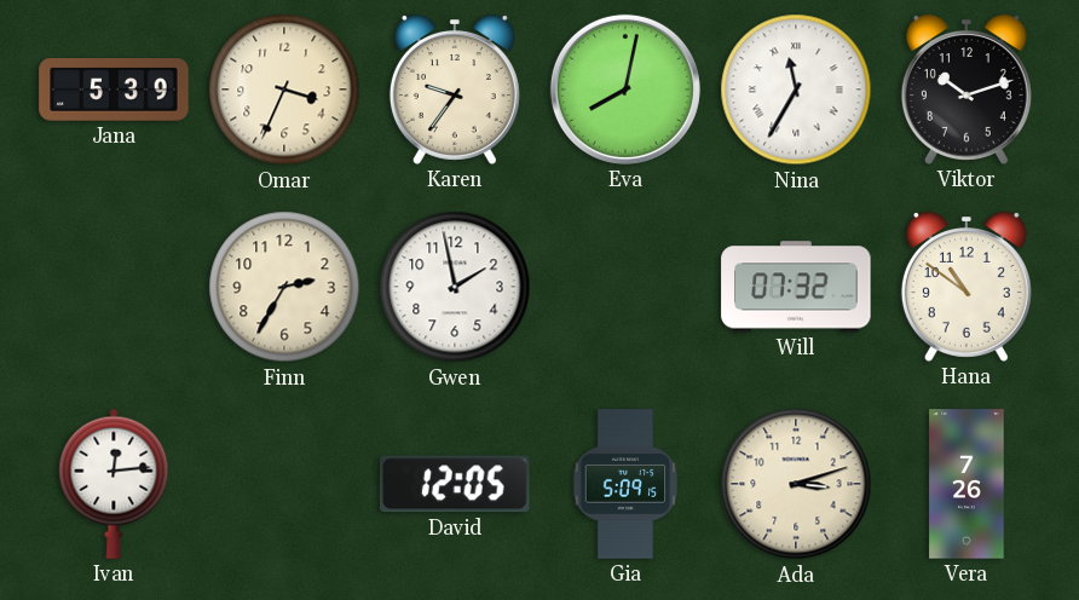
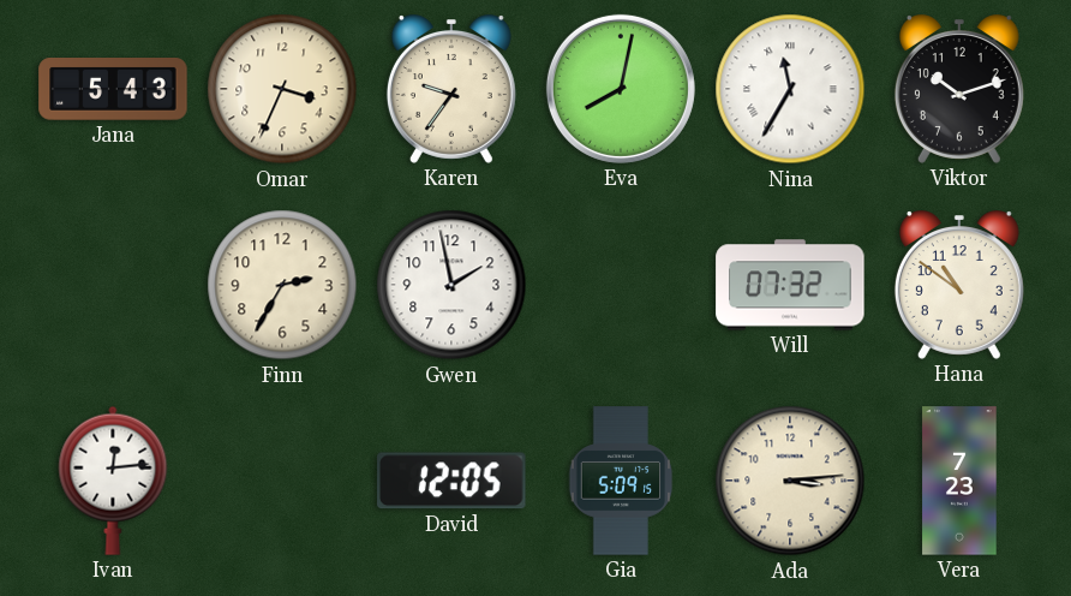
Jana: 5:39 -> 5:43 (113, 89)
Ada: 3:12 -> 3:14 (790, 481)
Vera: 7:26 -> 7:23 (959, 481)
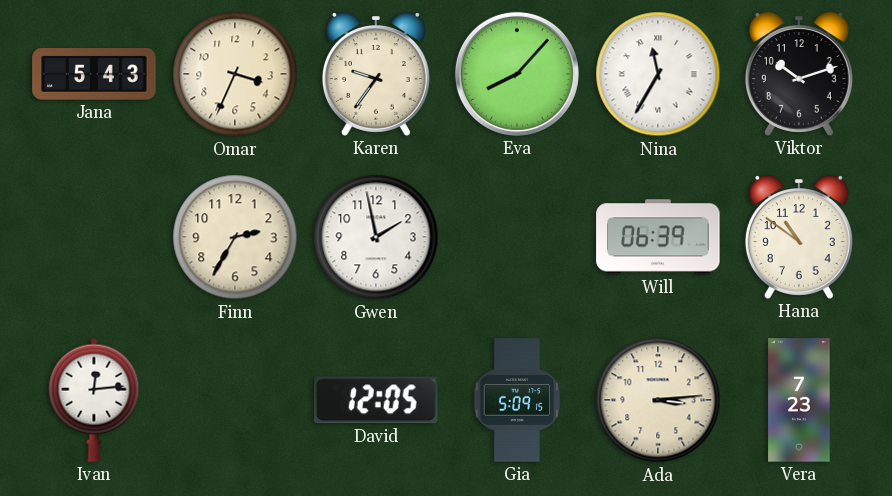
Eva: 8:02 -> 8:07 (517, 74)
Will: 07:32 -> 06:39 (658, 237)
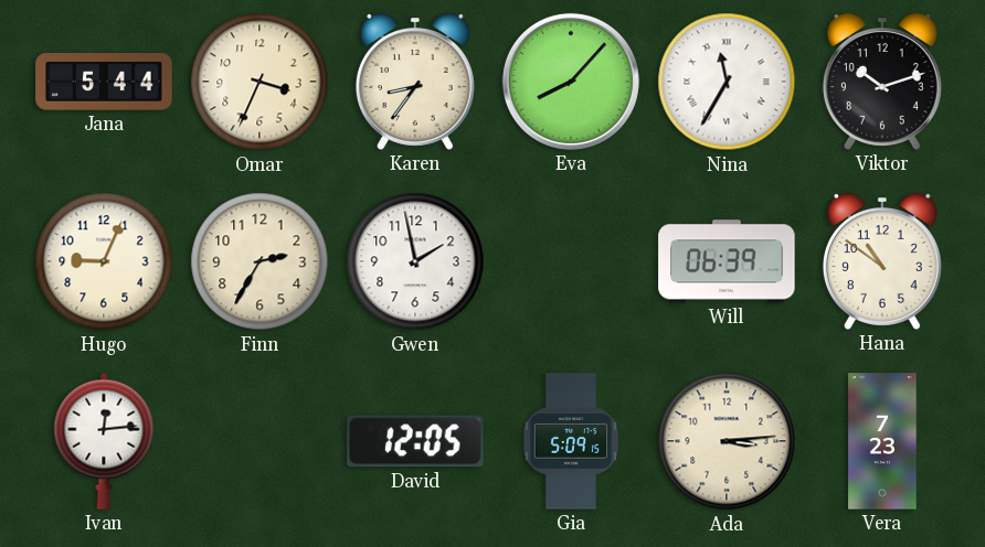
Jana: 5:43 -> 5:44 (104, 82)
Karen: 9:36 -> 8:36 (415, 82)
Hugo: none -> 9:04 (104, 261)
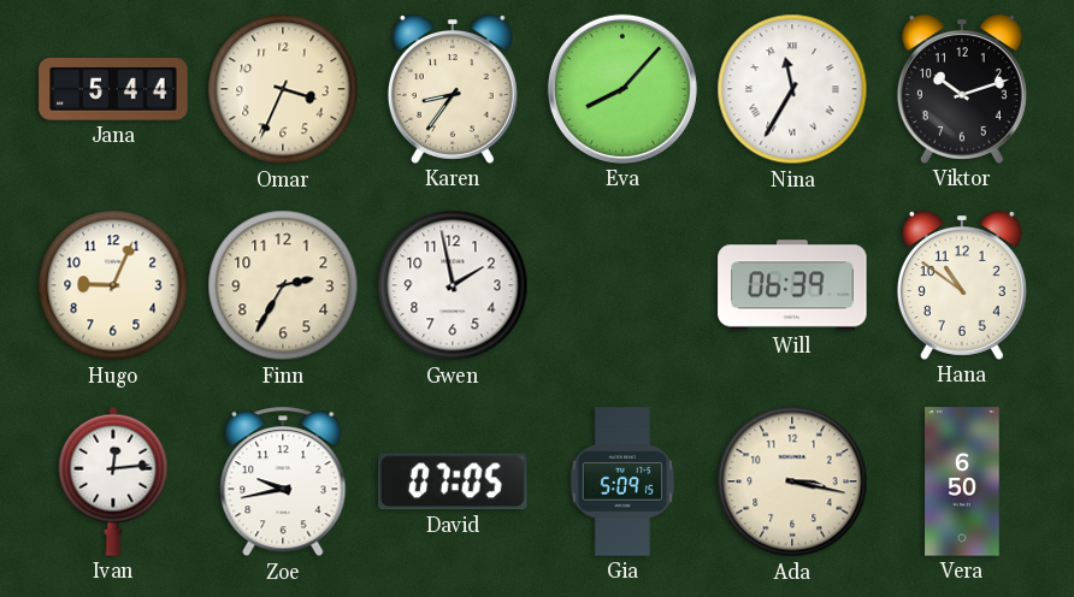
Zoe: none -> 9:43 (283, 481)
David: 12:05 -> 07:05 (453, 481)
Ada: 3:14 -> 3:17 (792, 481)
Vera: 7:23 -> 6:50 (962, 481)
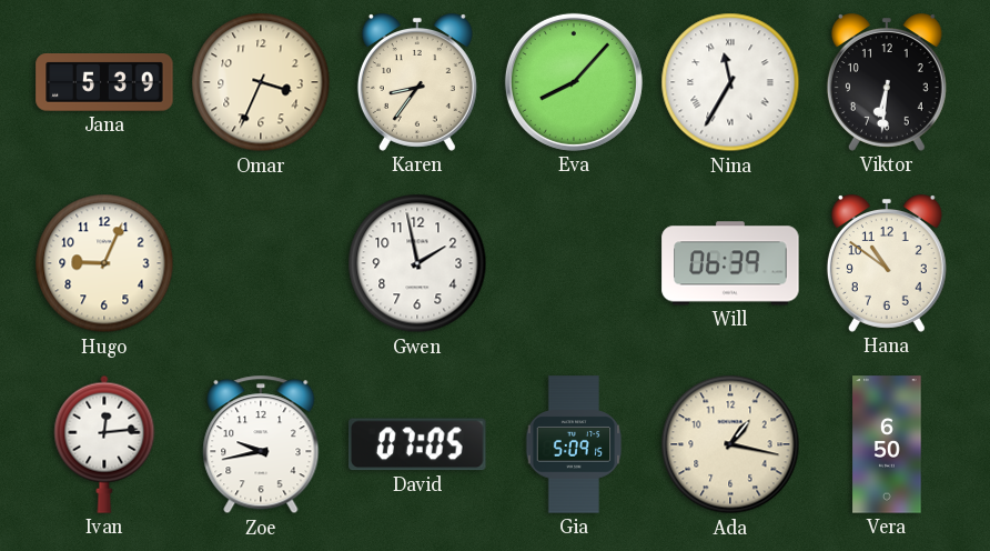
Jana: 5:44 -> 5:39 (104, 82)
Viktor: 10:12 -> 6:31 (887, 82)
Finn: 2:35 -> none (283, 285)
Ada: 3:17 -> 1:17 (730, 444)
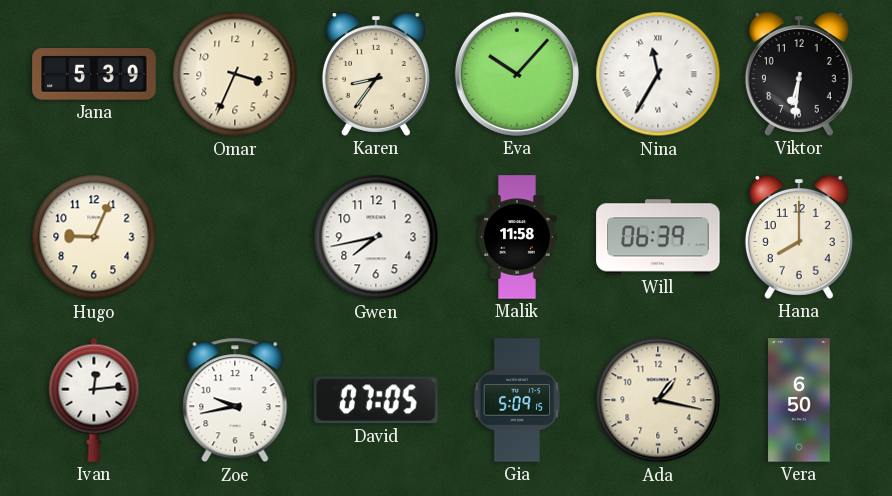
Eva: 8:07 -> 10:07 (517, 74)
Gwen: 1:58 -> 7:43 (376, 237)
Malik: none -> 11:58 (517, 237)
Hana: 10:51 -> 8:00 (799, 237)
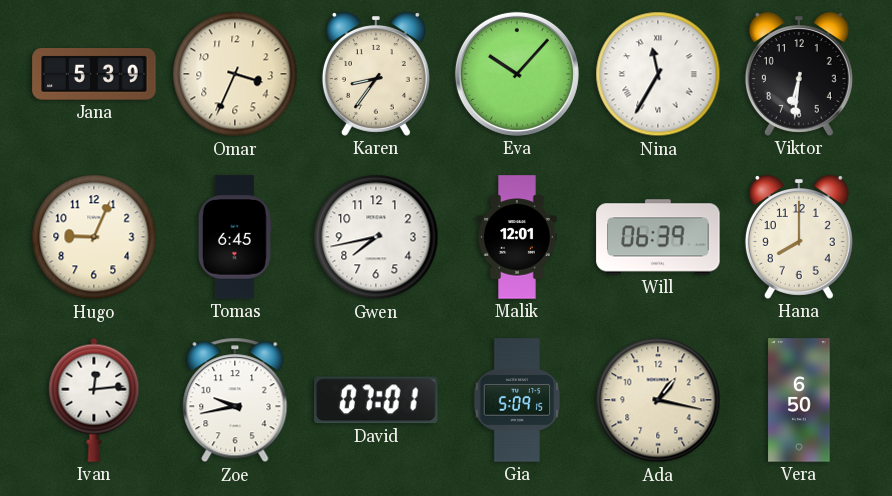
Tomas: none -> 6:45 (235, 237)
Malik: 11:58 -> 12:01 (517, 237)
David: 07:05 -> 07:01 (376, 400)
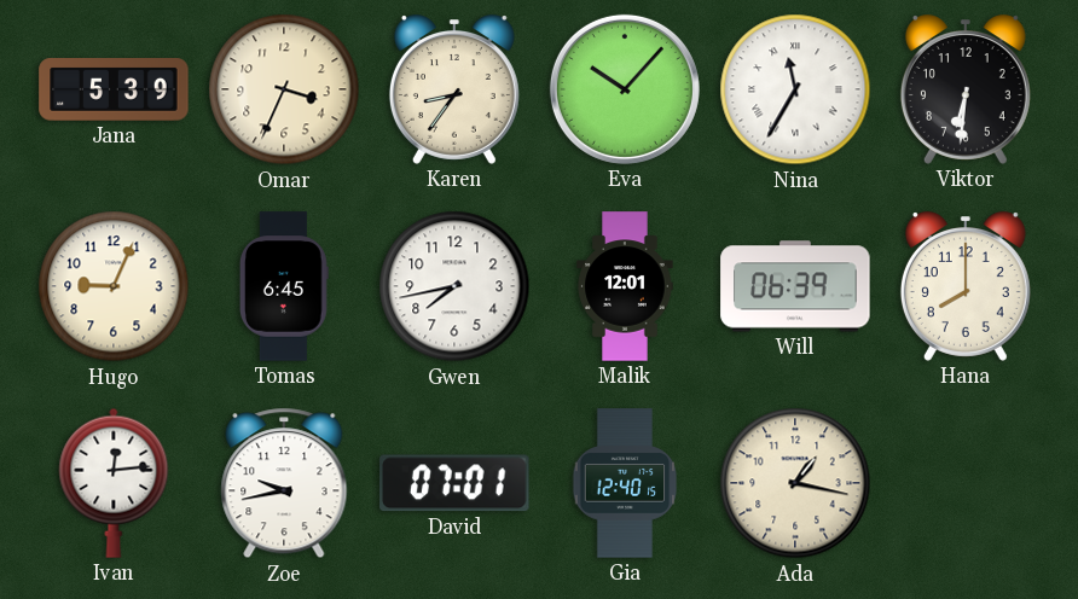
Gia: 5:09 -> 12:40 (625, 483)
Vera: 6:50 -> none (799, 400)
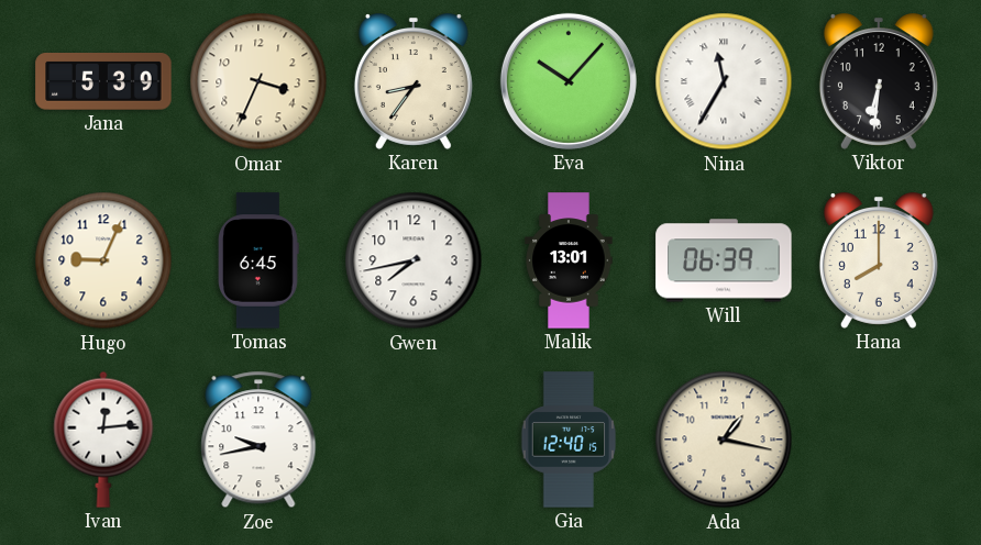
Malik: 12:01 -> 13:01 (569, 260)
David: 07:01 -> none (454, 483)
